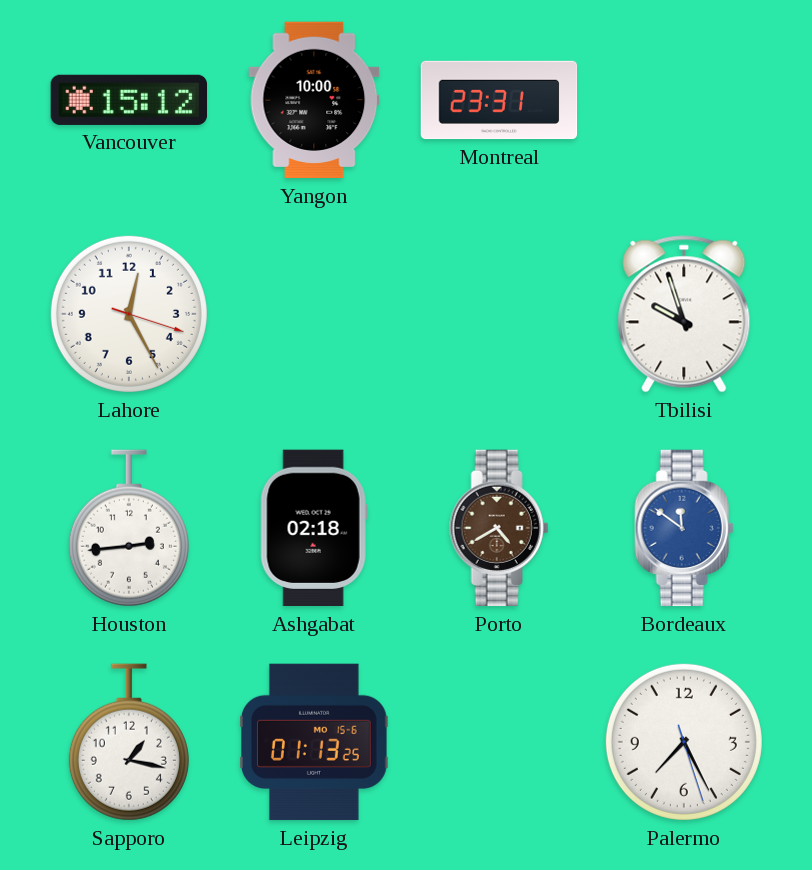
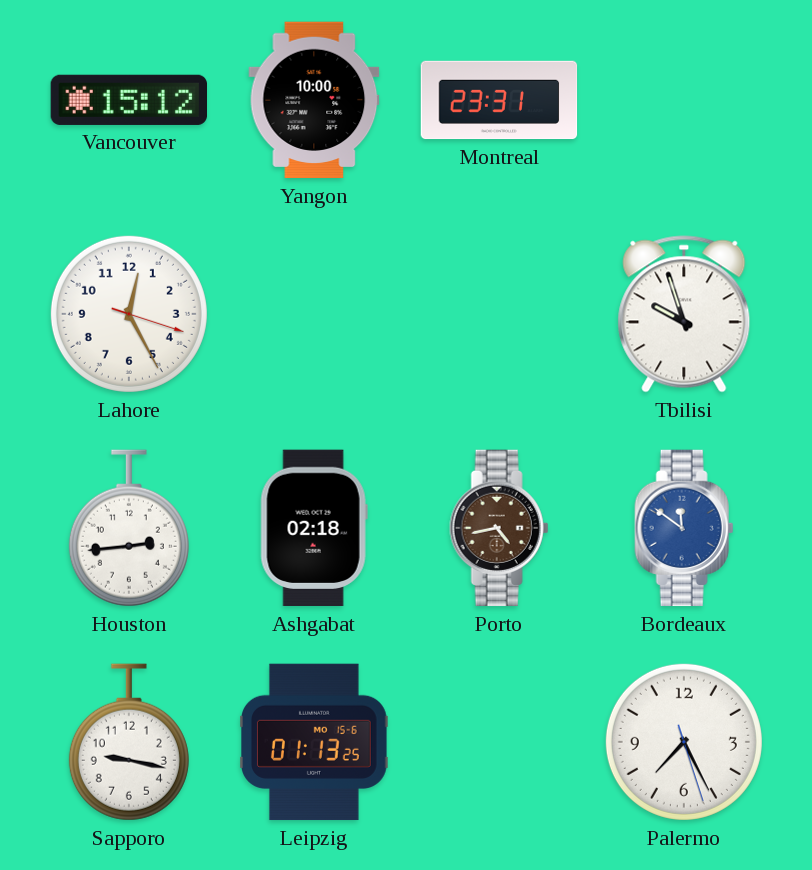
Porto: 4:40 -> 4:43 (499, 528)
Sapporo: 1:17 -> 9:17 (129, 742)
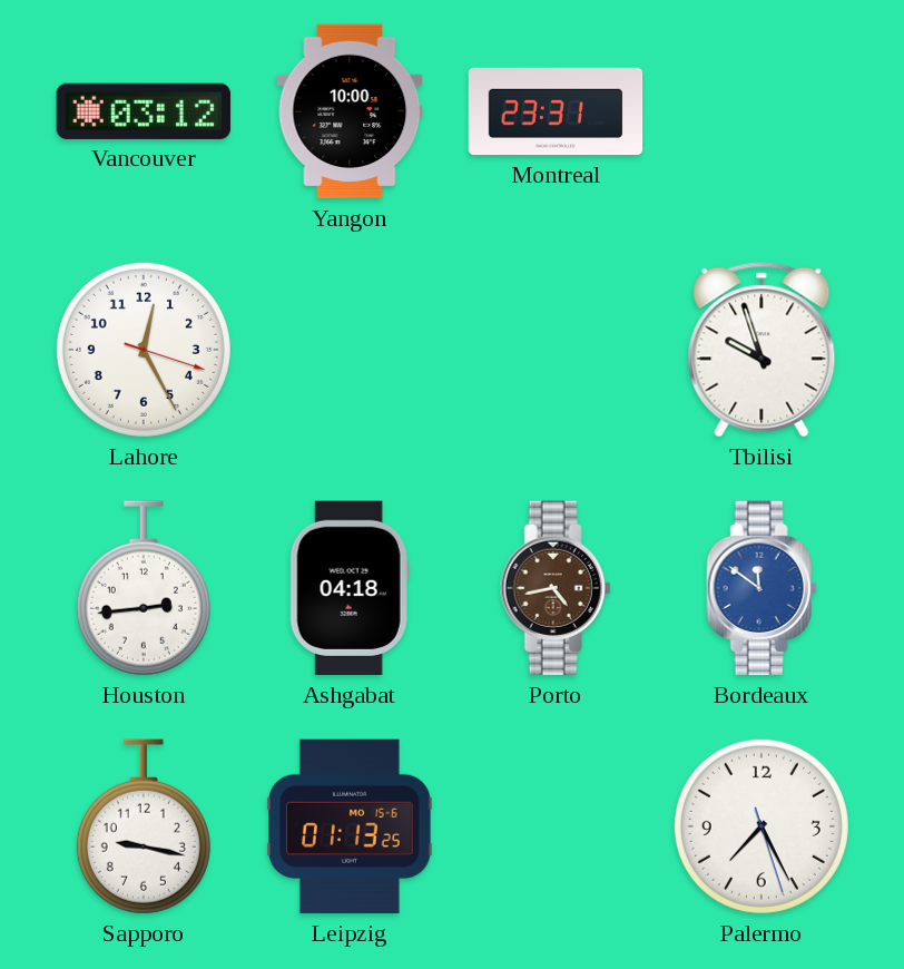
Vancouver: 15:12 -> 03:12 (143, 111)
Ashgabat: 02:18 -> 04:18 (350, 588)
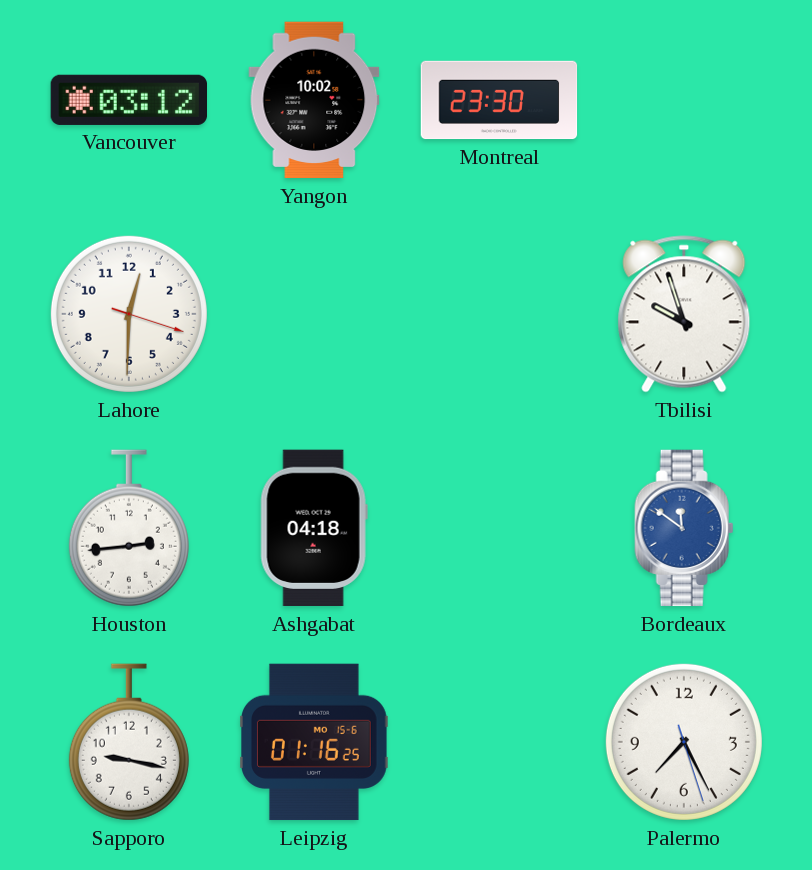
Yangon: 10:00 -> 10:02 (314, 100)
Montreal: 23:31 -> 23:30 (499, 100)
Lahore: 12:25 -> 12:30 (129, 314)
Porto: 4:43 -> none (556, 588)
Leipzig: 01:13 -> 01:16 (315, 742)
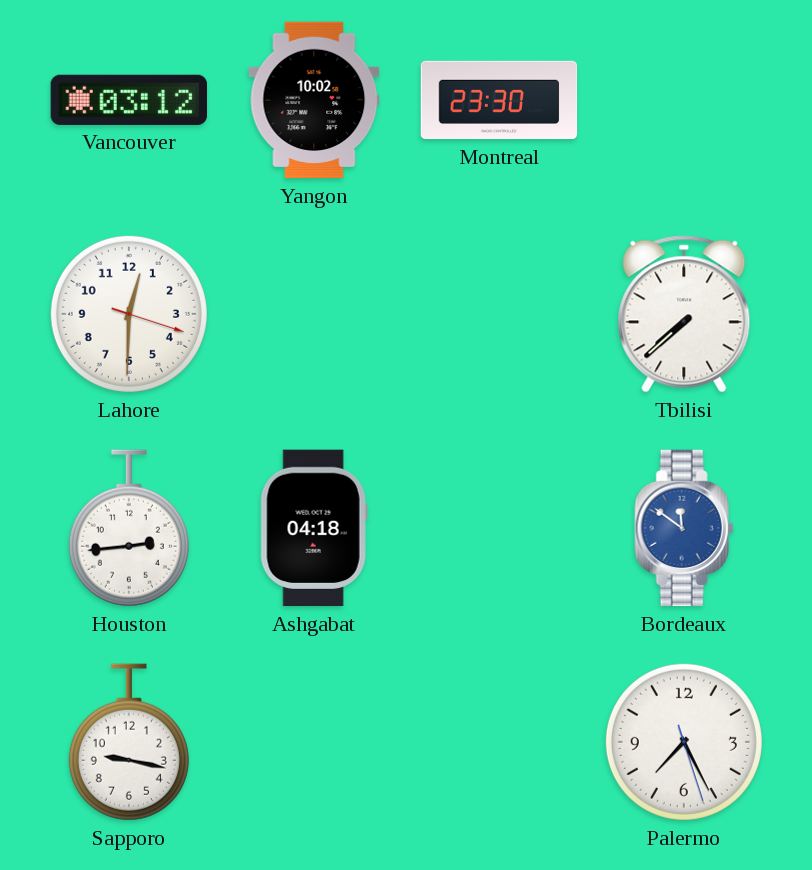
Tbilisi: 9:57 -> 7:38 (684, 314)
Leipzig: 01:16 -> none (315, 742)
